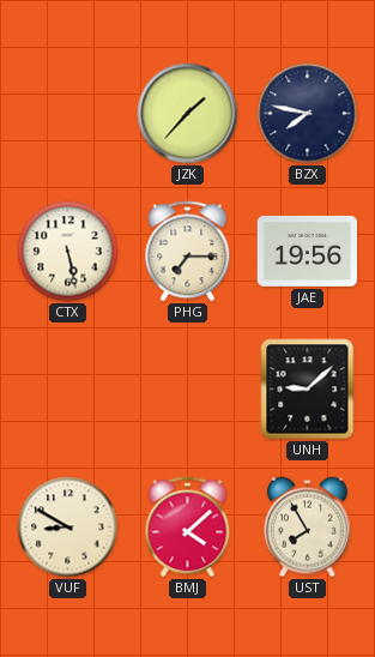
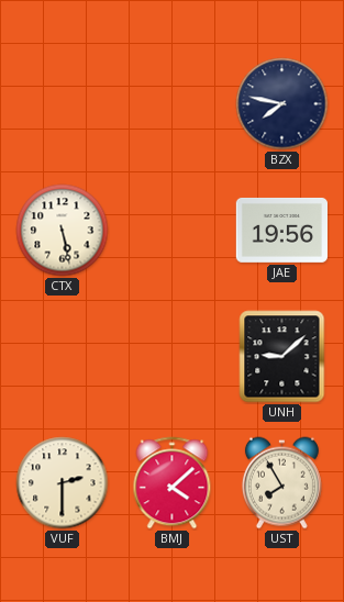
JZK: 1:37 -> none (188, 114)
PHG: 7:15 -> none (188, 252)
VUF: 8:50 -> 2:30 (63, 483)
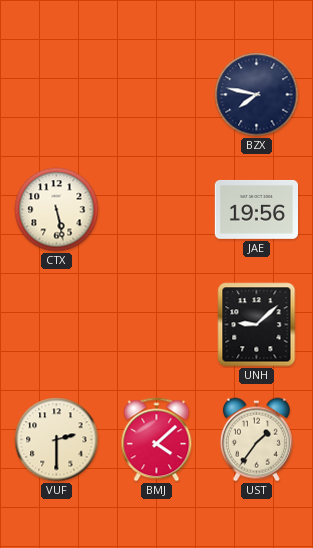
UST: 7:55 -> 1:36 (256, 440)
